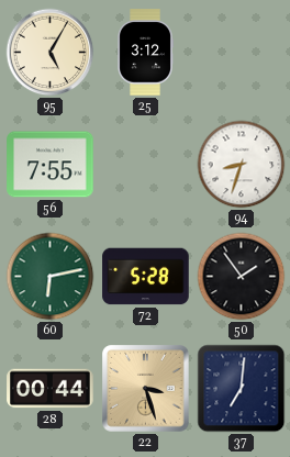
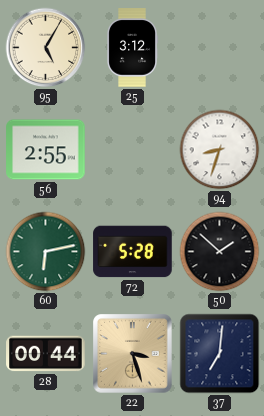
56: 7:55 -> 2:55 (46, 150)
50: 1:54 -> 1:52 (220, 252)
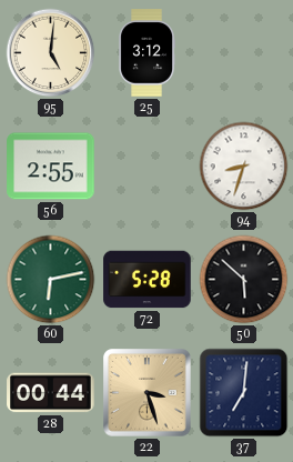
95: 5:05 -> 5:01 (51, 53)
50: 1:52 -> 5:52 (244, 280)
